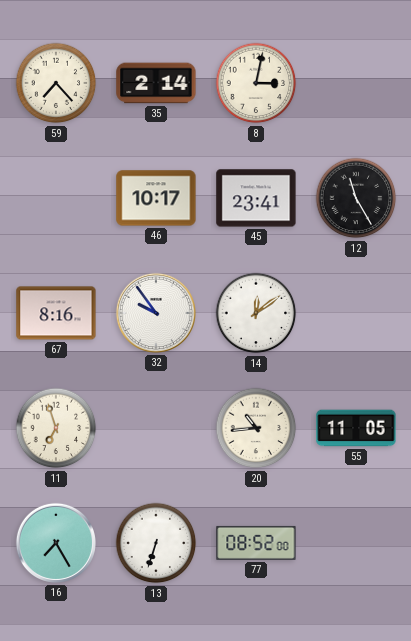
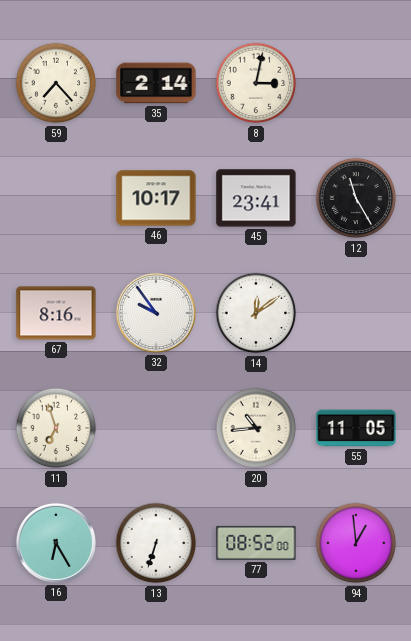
16: 7:25 -> 6:25 (56, 543)
94: none -> 12:59 (356, 543)
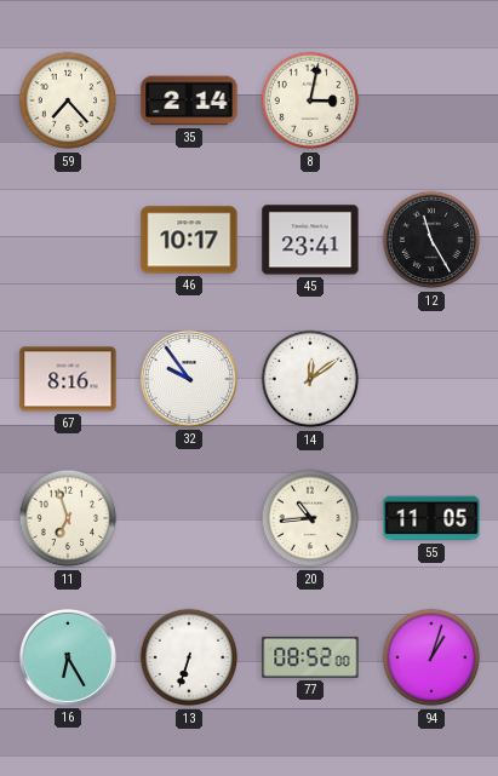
94: 12:59 -> 1:03 (431, 657)
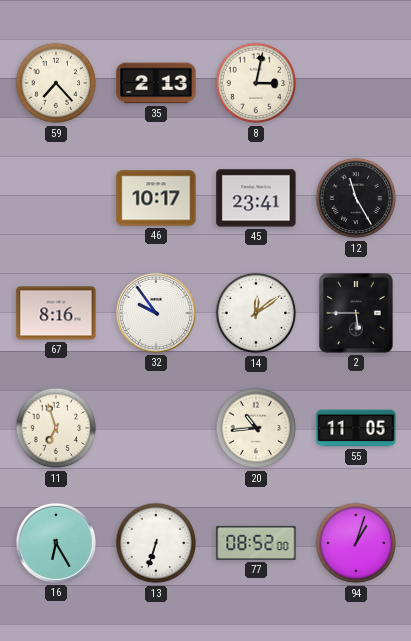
35: 2:14 -> 2:13 (156, 83)
2: none -> 5:45 (356, 313)
